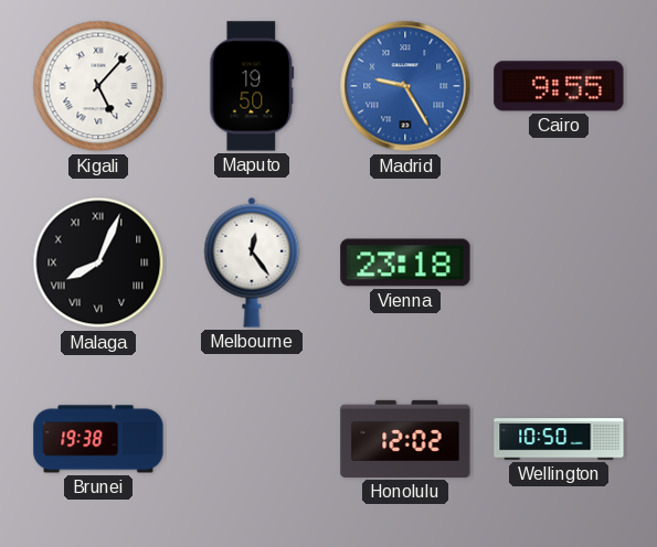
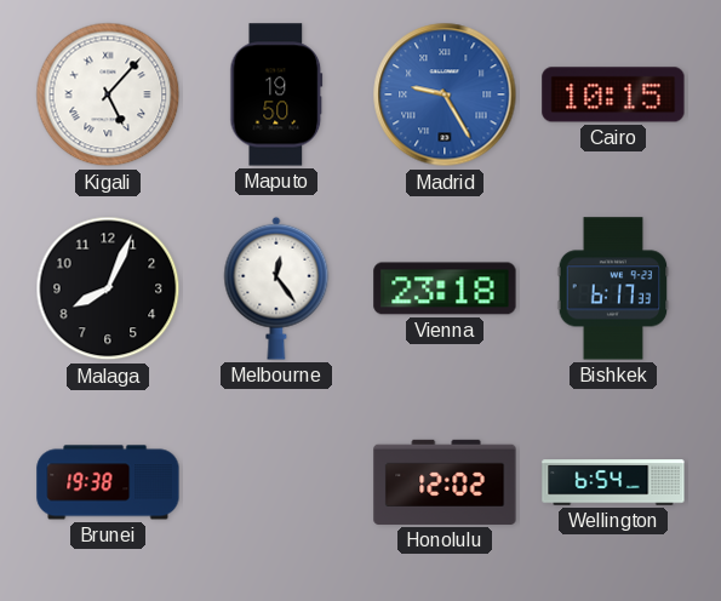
Cairo: 9:55 -> 10:15 (613, 95)
Malaga numerals: Roman -> Arabic (108, 288)
Bishkek: none -> 6:17 (613, 288)
Wellington: 10:50 -> 6:54 (613, 482)
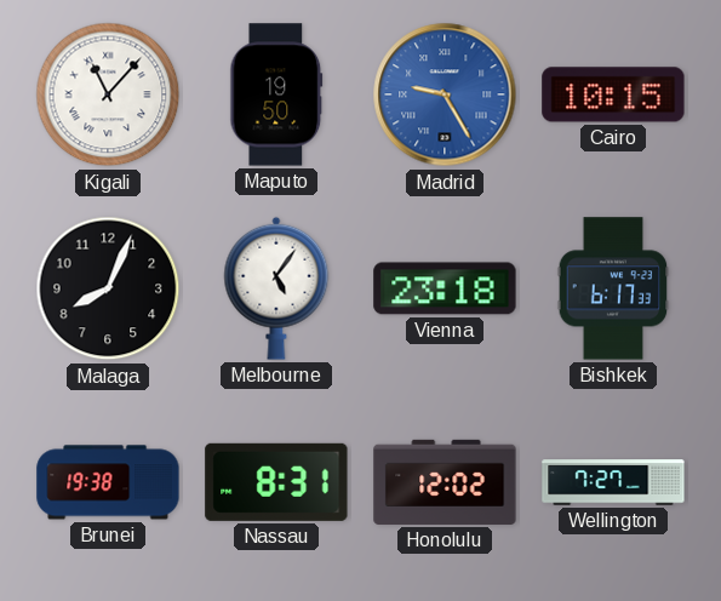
Kigali: 5:07 -> 11:07 (108, 95)
Melbourne: 12:24 -> 5:06 (276, 288)
Nassau: none -> 8:31 (276, 482)
Wellington: 6:54 -> 7:27 (613, 482)
